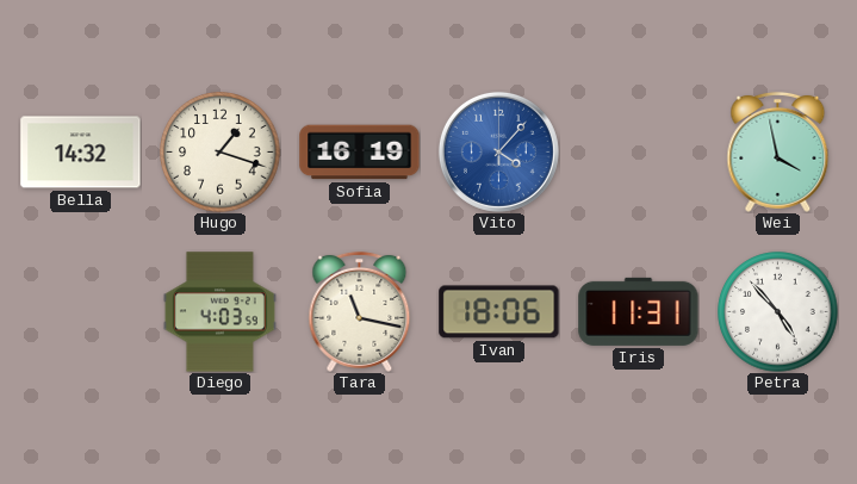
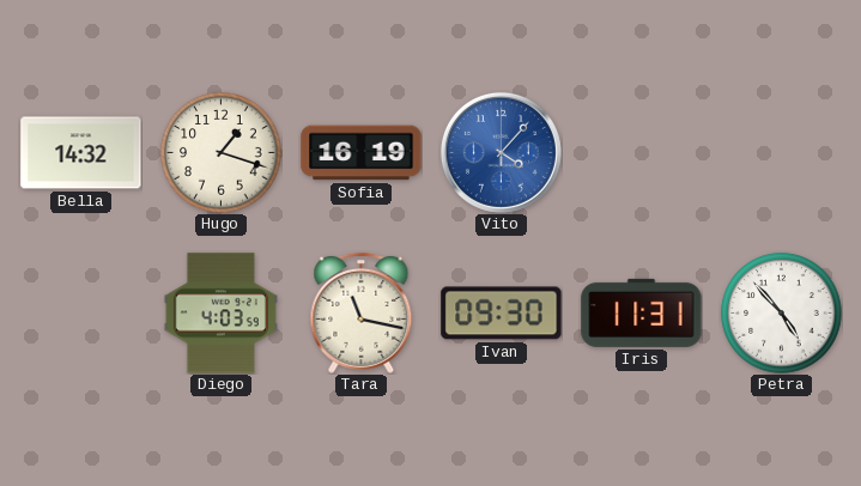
Wei: 3:58 -> none (778, 151)
Ivan: 18:06 -> 09:30 (502, 314)
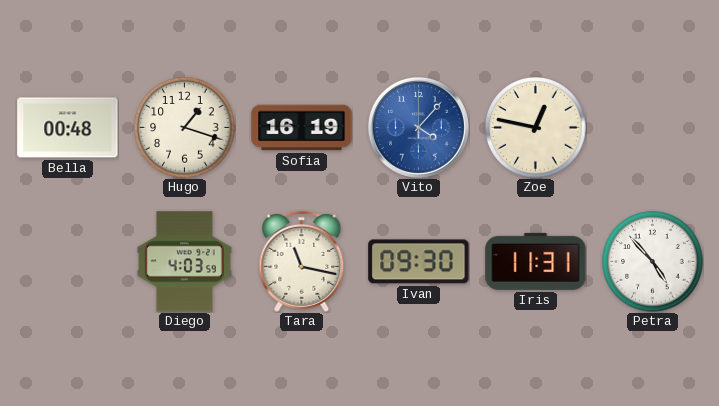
Bella: 14:32 -> 00:48 (68, 128)
Zoe: none -> 12:47 (536, 128)
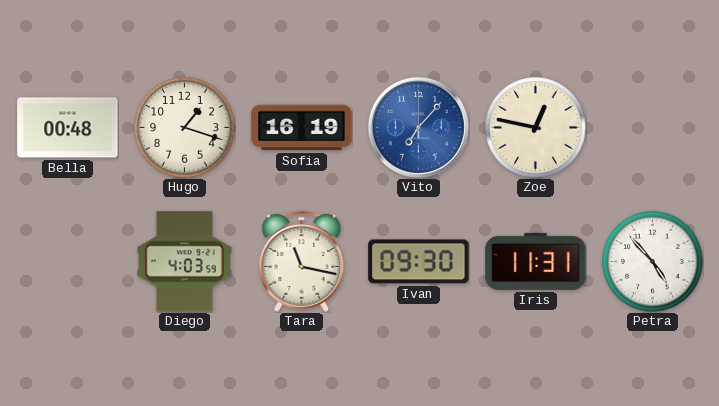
Vito: 4:07 -> 7:07 (418, 127)
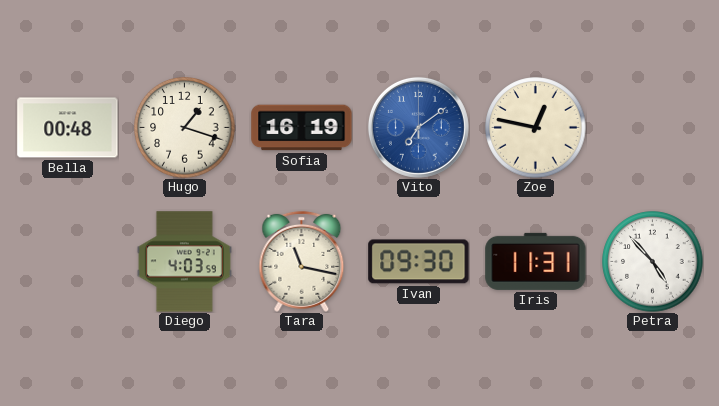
Vito: 7:07 -> 7:09 (418, 127)
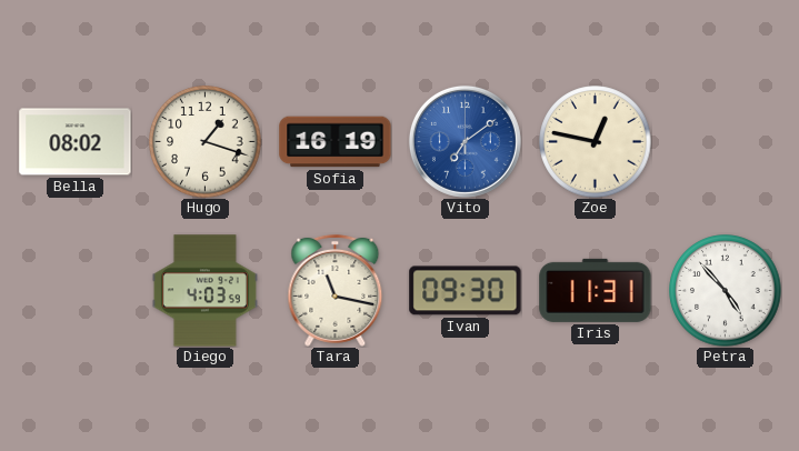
Bella: 00:48 -> 08:02 (76, 142)
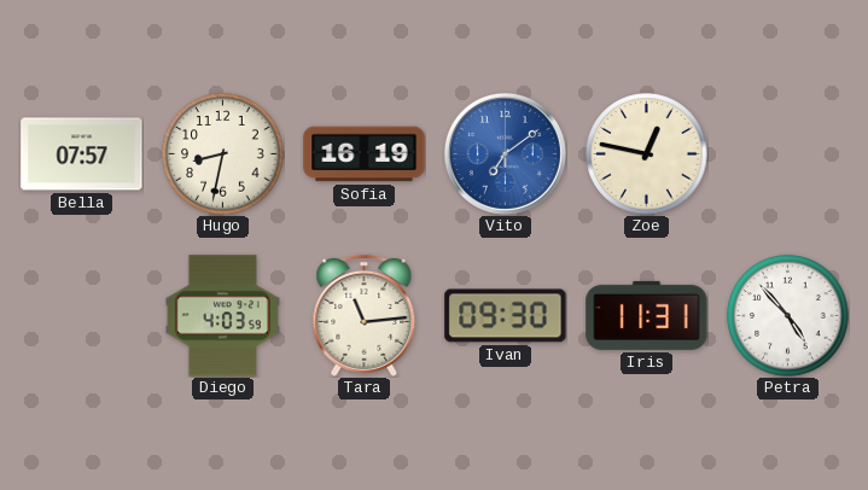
Bella: 08:02 -> 07:57 (82, 154)
Hugo: 1:18 -> 8:32 (223, 154)
Tara: 11:17 -> 11:14 (365, 315)
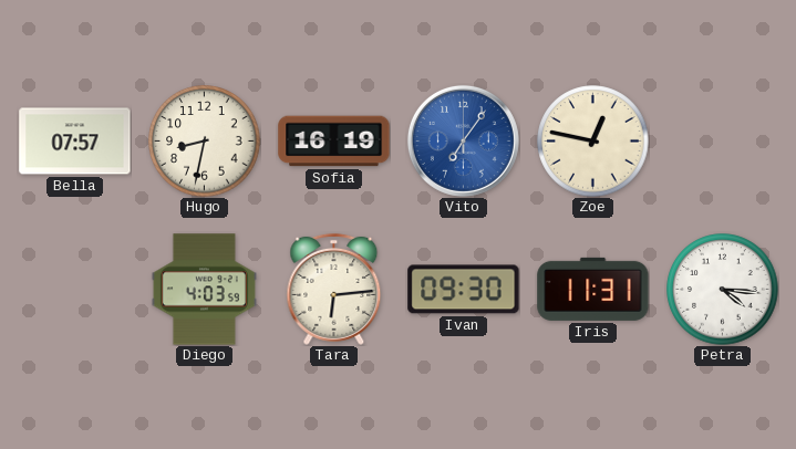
Vito: 7:09 -> 7:06 (463, 140)
Tara: 11:14 -> 6:14 (334, 289)
Petra: 4:53 -> 4:16 (723, 290)
